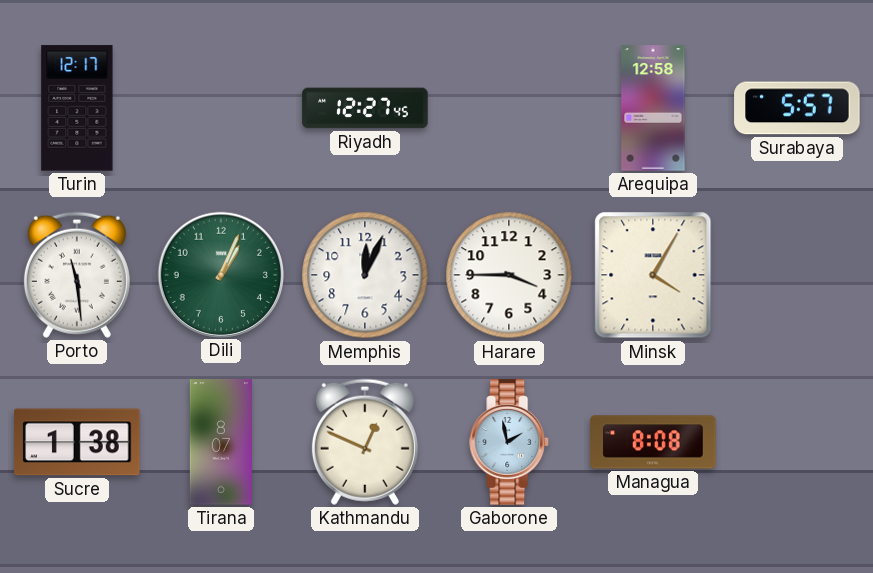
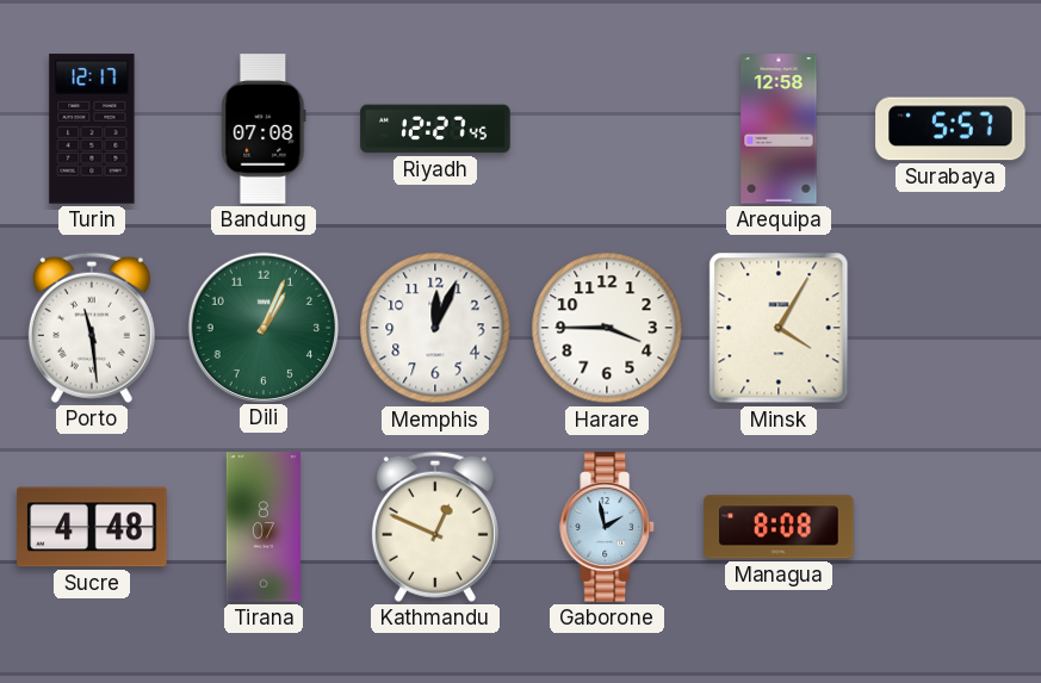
Bandung: none -> 07:08 (264, 129)
Sucre: 1:38 -> 4:48 (92, 527)
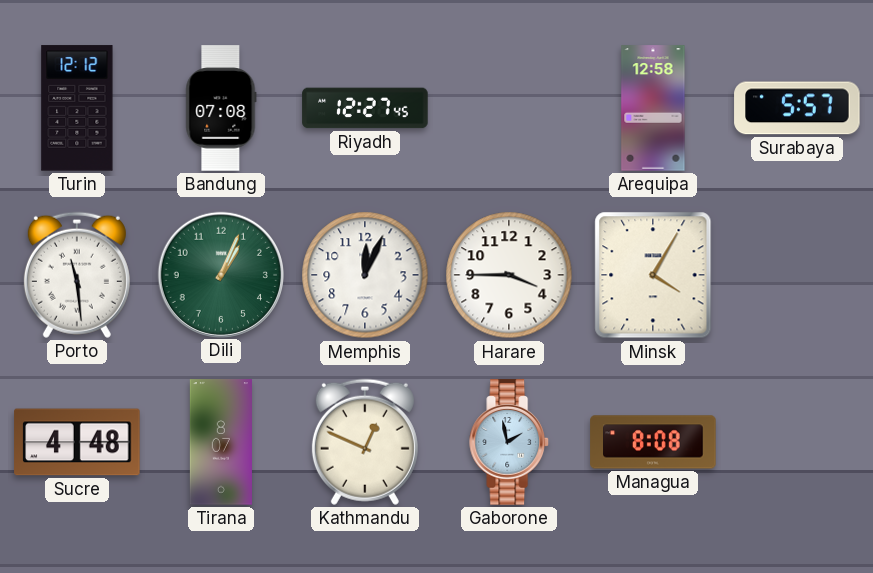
Turin: 12:17 -> 12:12 (77, 108)
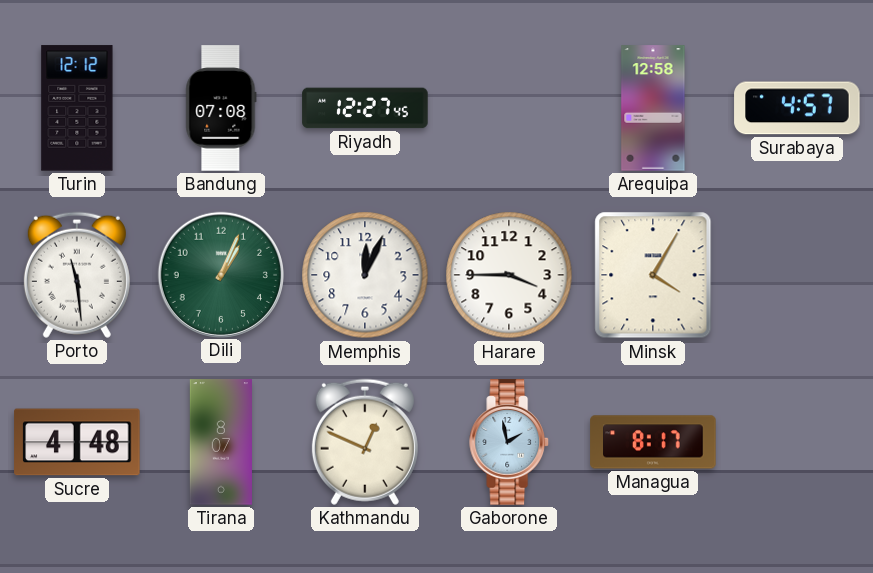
Surabaya: 5:57 -> 4:57 (797, 108)
Managua: 8:08 -> 8:17 (653, 442)
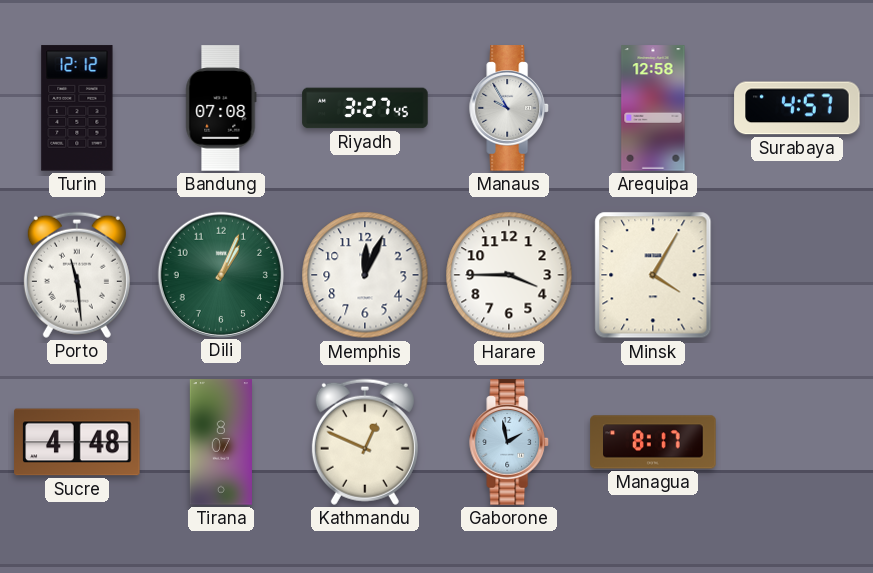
Riyadh: 12:27 -> 3:27 (365, 108)
Manaus: none -> 9:55 (510, 108)
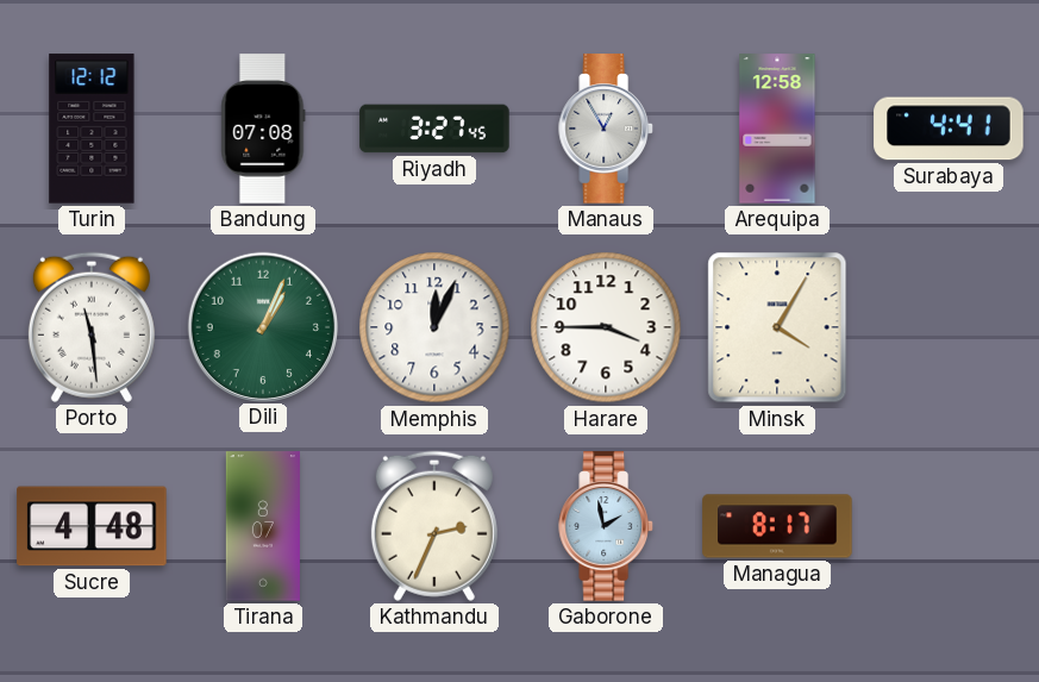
Manaus: 9:55 -> 12:55 (607, 129)
Surabaya: 4:57 -> 4:41 (949, 129)
Kathmandu: 12:49 -> 2:34 (434, 526)
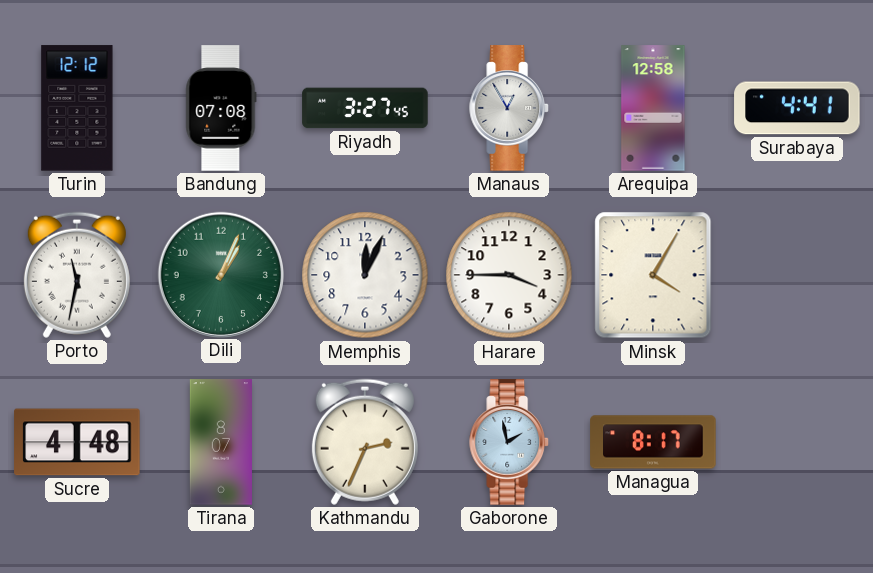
Porto: 11:29 -> 11:32 (77, 275)
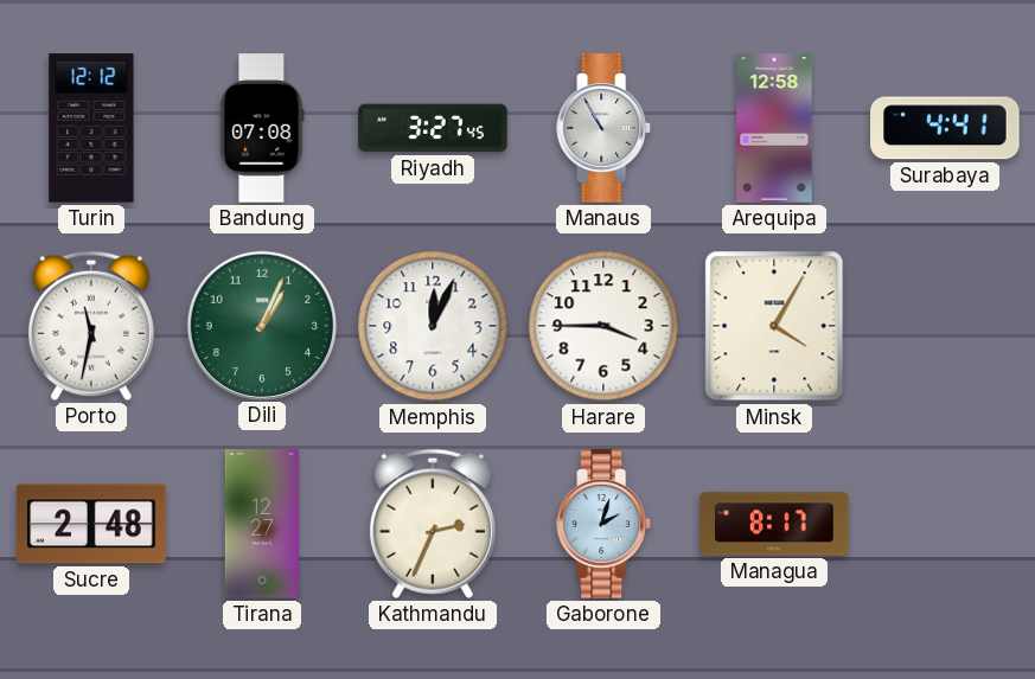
Manaus: 12:55 -> 10:55 (605, 128)
Sucre: 4:48 -> 2:48 (91, 524)
Tirana: 8:07 -> 12:27 (262, 524)
Gaborone: 1:58 -> 2:03 (605, 524)
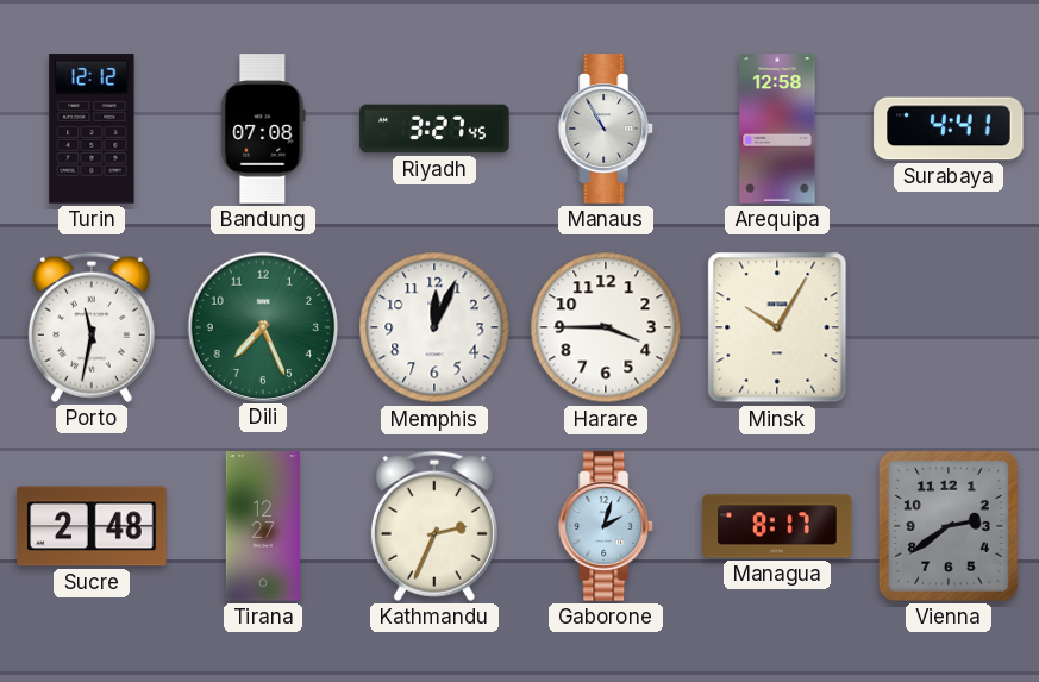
Dili: 1:04 -> 7:26 (262, 326)
Minsk: 4:05 -> 10:05 (777, 327)
Vienna: none -> 2:39 (949, 526)
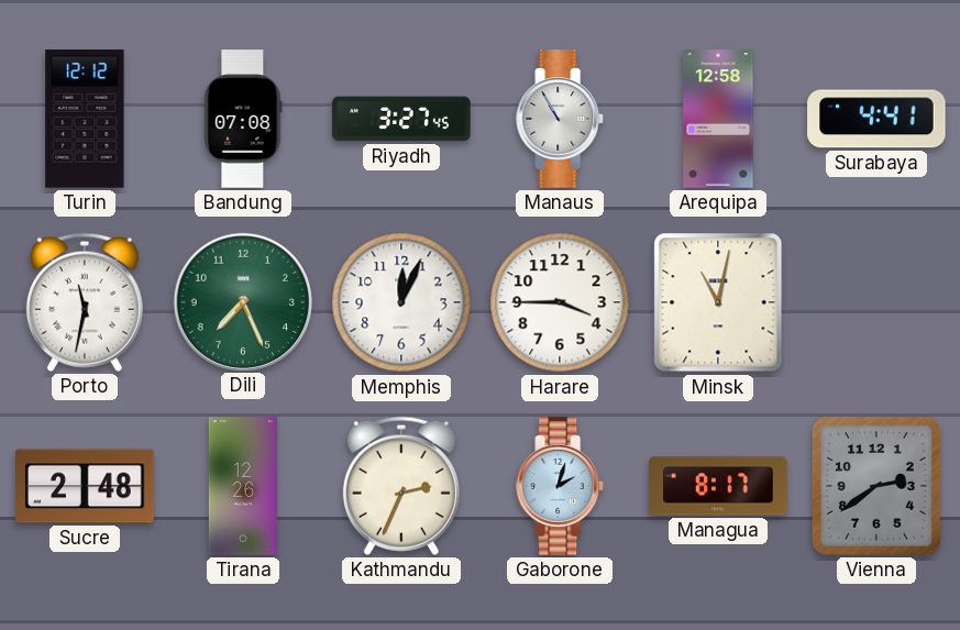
Minsk: 10:05 -> 11:02 (718, 302)
Tirana: 12:27 -> 12:26 (243, 486)
